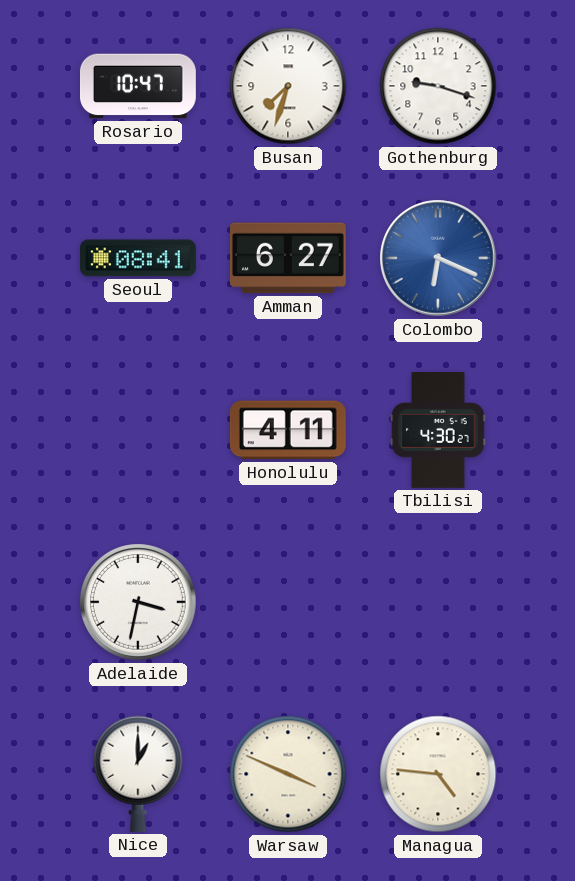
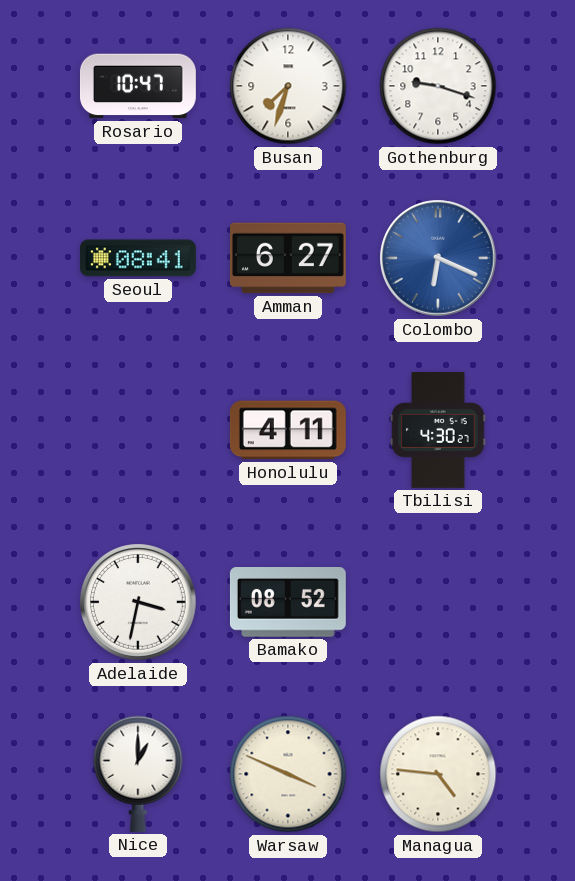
Bamako: none -> 08:52 (288, 603)
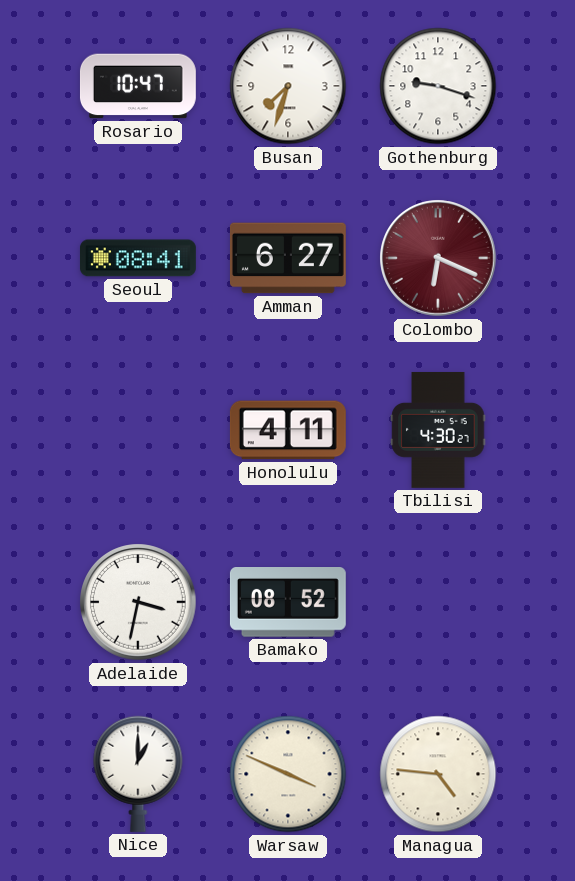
Colombo dial: blue -> burgundy (438, 258)
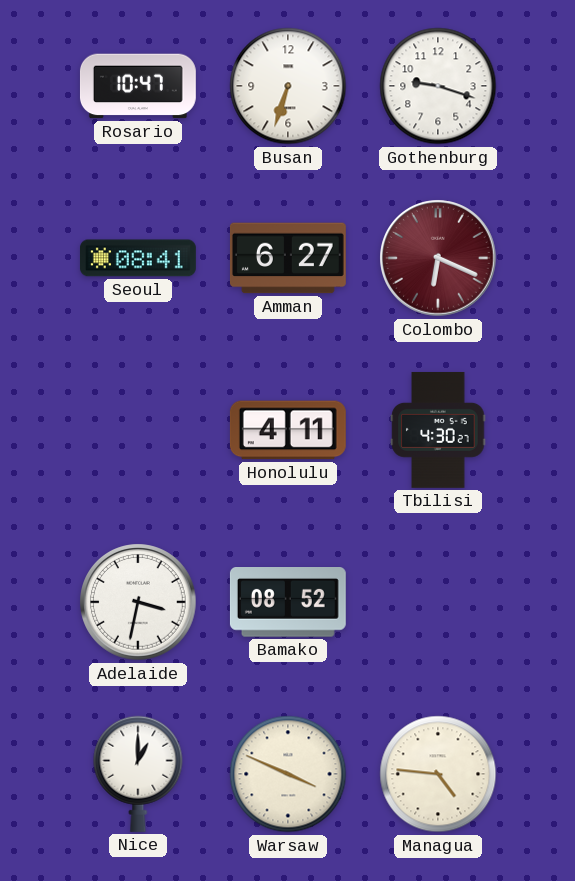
Busan: 7:33 -> 6:33 (288, 86)
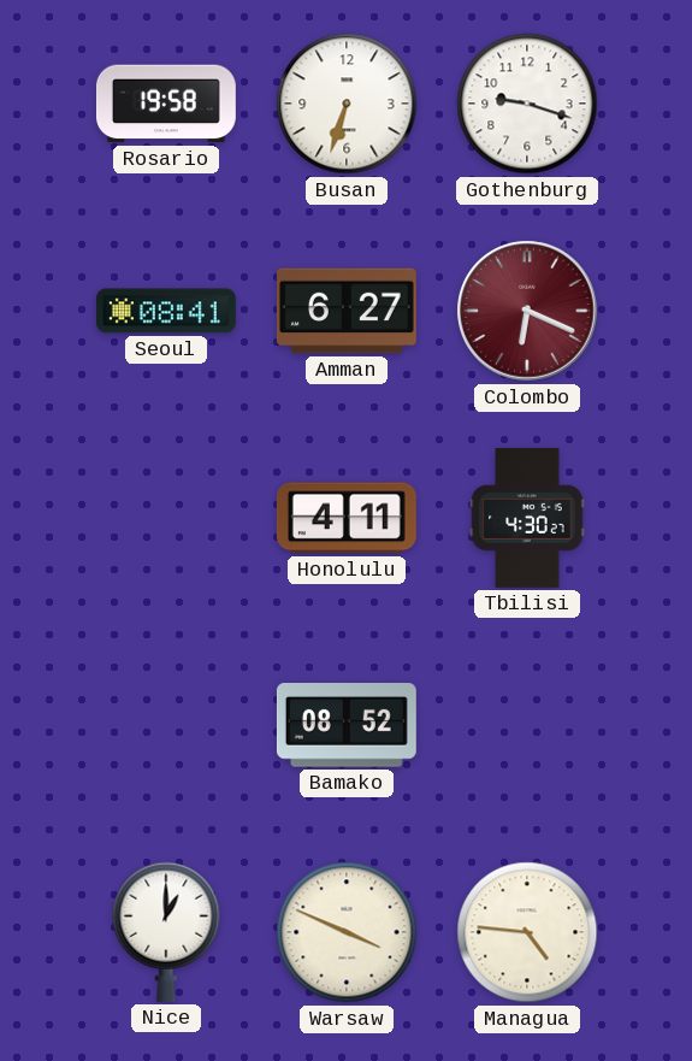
Rosario: 10:47 -> 19:58 (166, 104)
Adelaide: 3:32 -> none (138, 602)
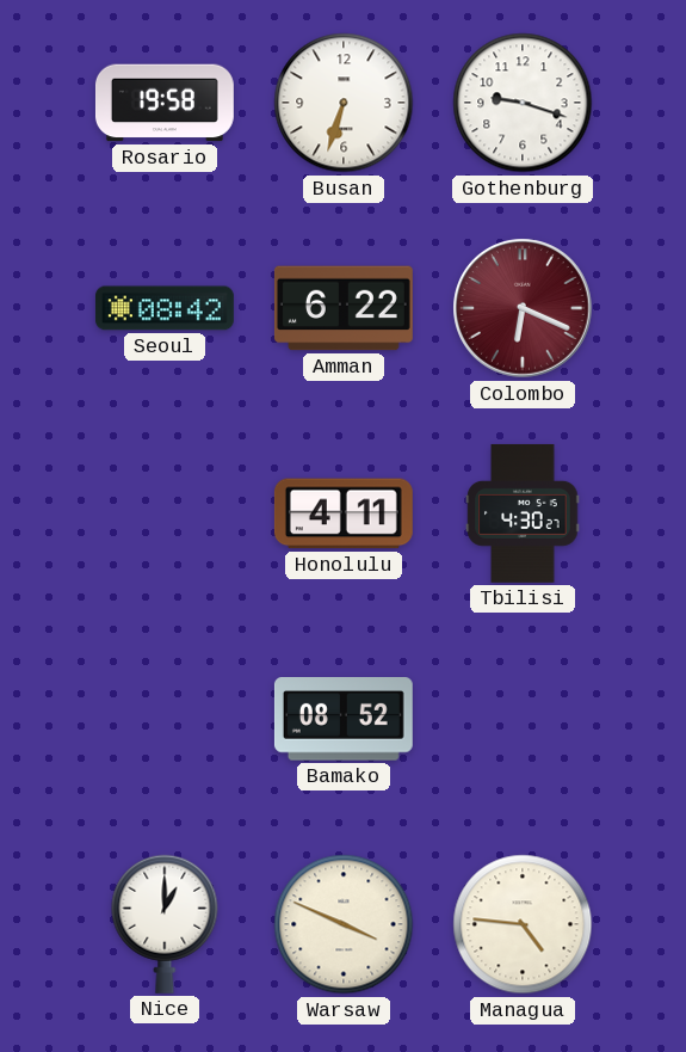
Seoul: 08:41 -> 08:42 (165, 308)
Amman: 6:27 -> 6:22 (344, 308)
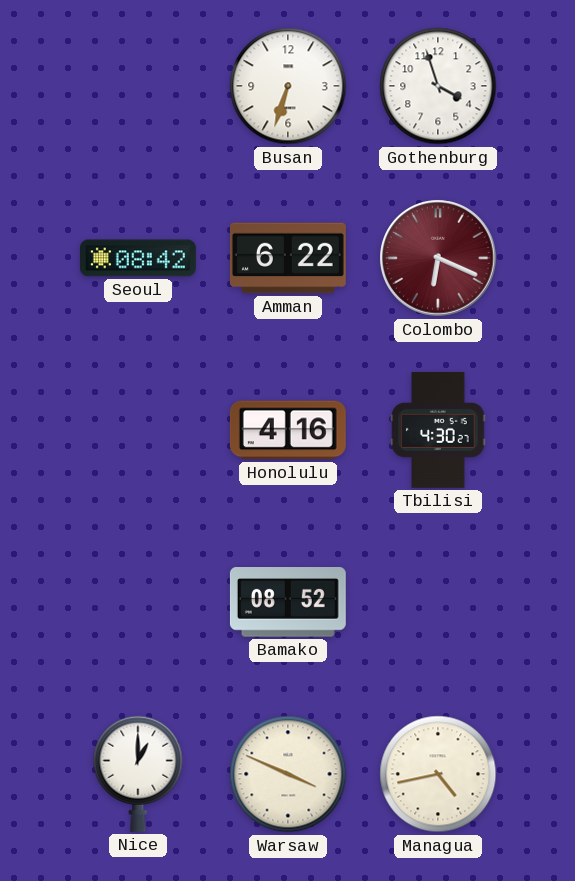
Rosario: 19:58 -> none (165, 103)
Gothenburg: 9:18 -> 3:57 (438, 86)
Honolulu: 4:11 -> 4:16 (288, 430)
Managua: 4:46 -> 4:43 (438, 774)
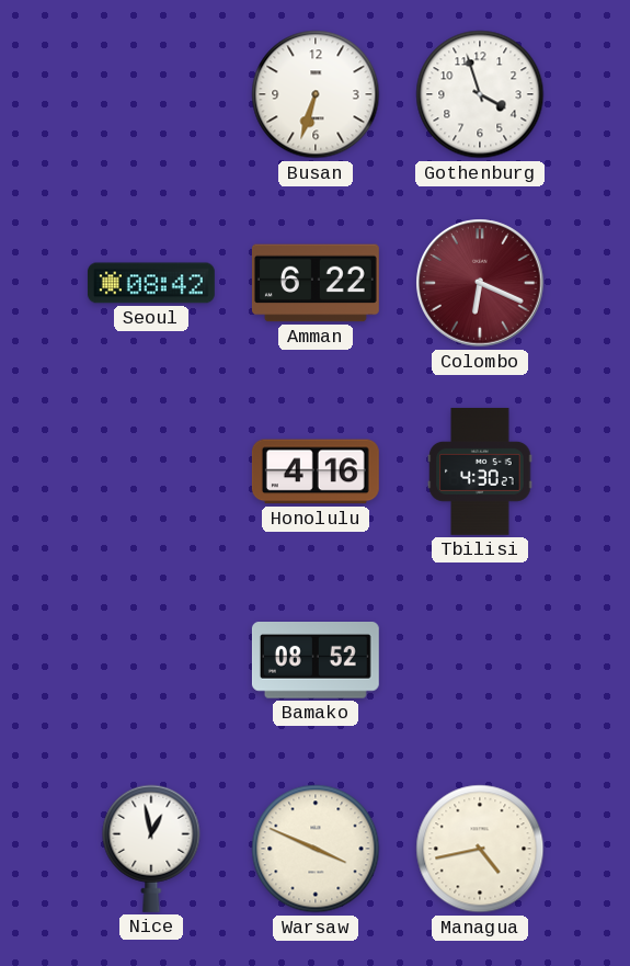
Nice: 1:00 -> 12:58 (151, 849)
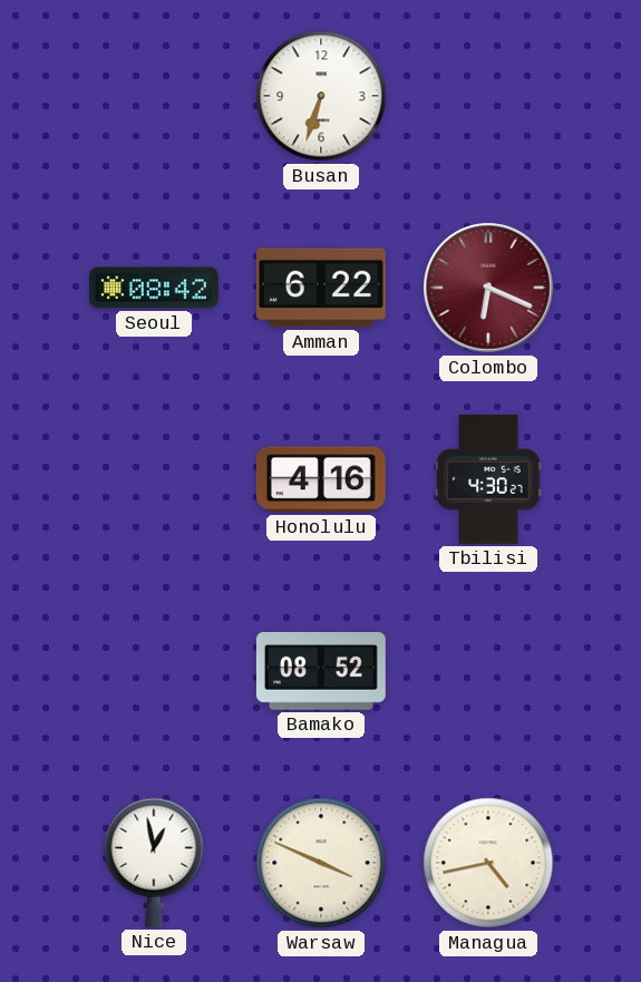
Gothenburg: 3:57 -> none (480, 94)
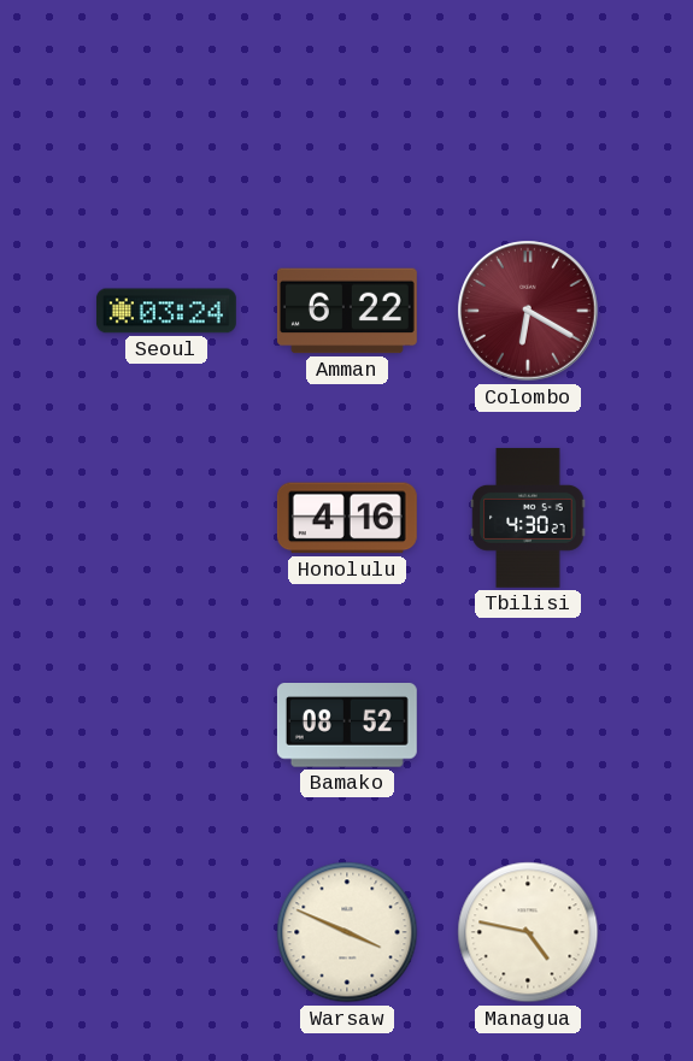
Busan: 6:33 -> none (321, 96)
Seoul: 08:42 -> 03:24 (166, 311)
Colombo: 6:19 -> 6:20 (528, 311)
Nice: 12:58 -> none (154, 863)
Managua: 4:43 -> 4:47 (528, 932)
